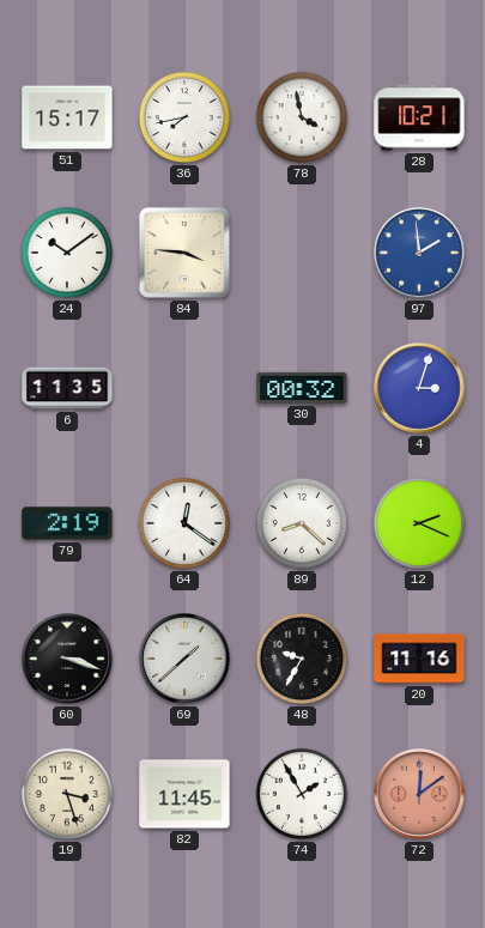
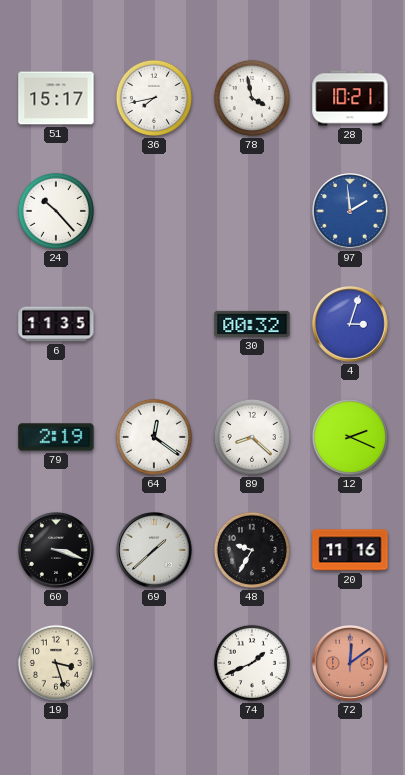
24: 10:09 -> 10:23 (56, 211)
84: 3:46 -> none (184, 253)
82: 11:45 -> none (184, 794)
74: 1:55 -> 1:41 (252, 663)
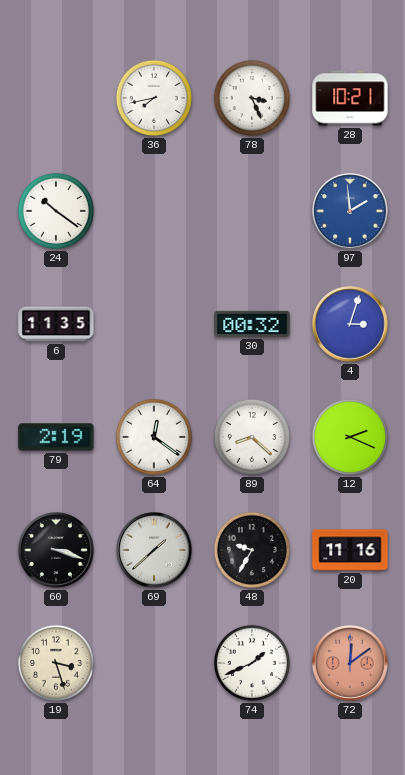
51: 15:17 -> none (56, 98)
78: 3:58 -> 3:26 (252, 98)
24: 10:23 -> 10:21 (56, 211)
